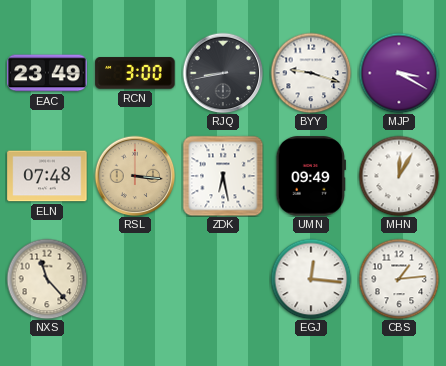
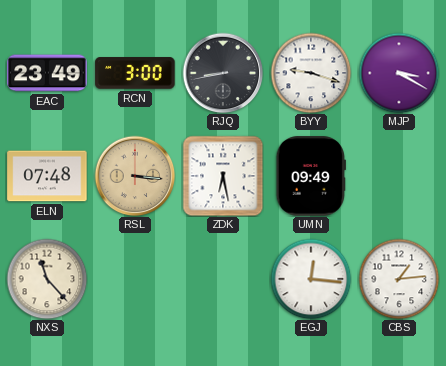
MHN: 12:05 -> none (399, 176)
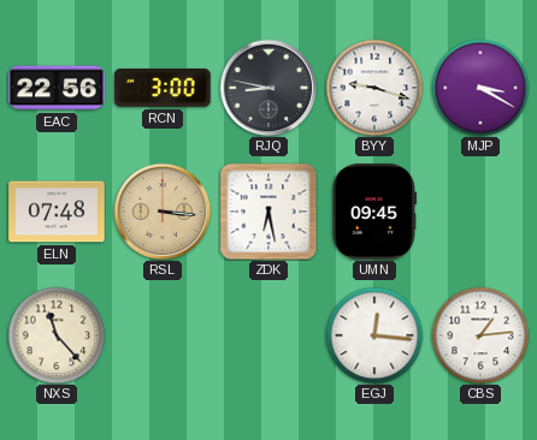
EAC: 23:49 -> 22:56 (57, 88)
RJQ: 8:43 -> 8:47 (268, 88)
UMN: 09:49 -> 09:45 (374, 212)
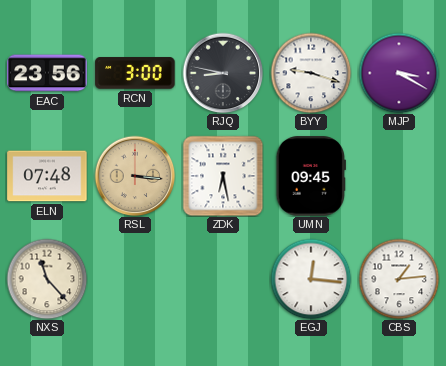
EAC: 22:56 -> 23:56 (47, 73)
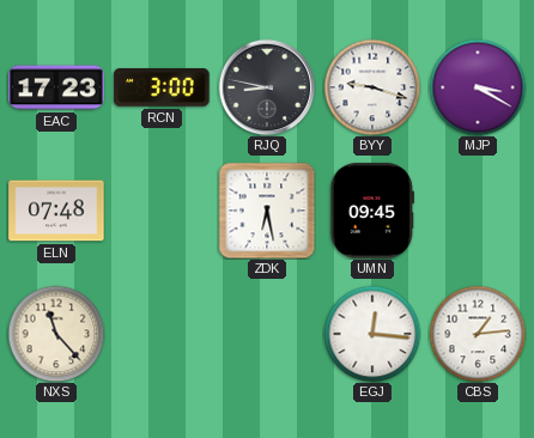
EAC: 23:56 -> 17:23 (56, 87)
RSL: 3:16 -> none (135, 176)
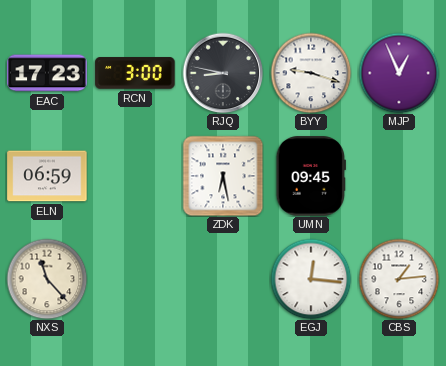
MJP: 3:20 -> 12:56 (399, 73)
ELN: 07:48 -> 06:59 (47, 176)
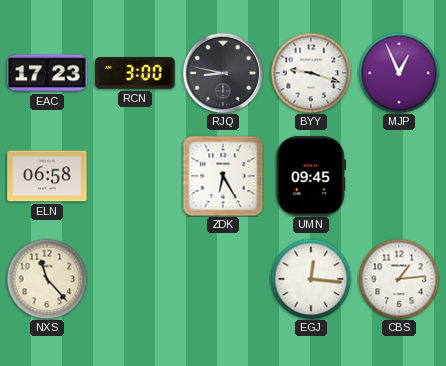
ELN: 06:59 -> 06:58 (47, 176)
ZDK: 6:28 -> 6:25 (223, 176)
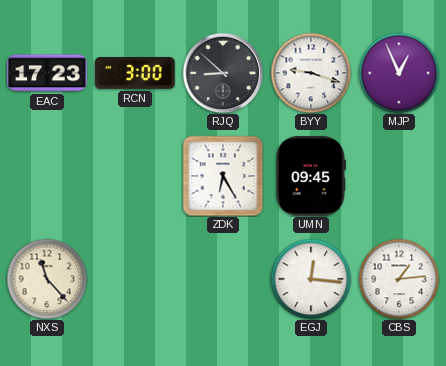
RJQ: 8:47 -> 8:52 (223, 73)
ELN: 06:58 -> none (47, 176)
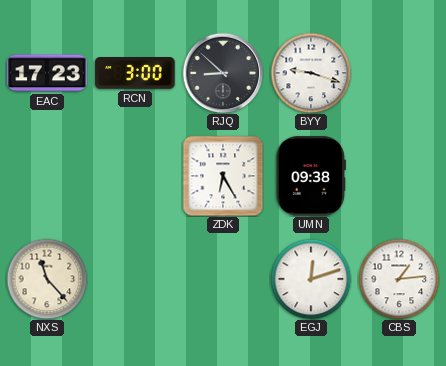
MJP: 12:56 -> none (399, 73)
UMN: 09:45 -> 09:38 (311, 176)
EGJ: 12:16 -> 12:12 (311, 279)
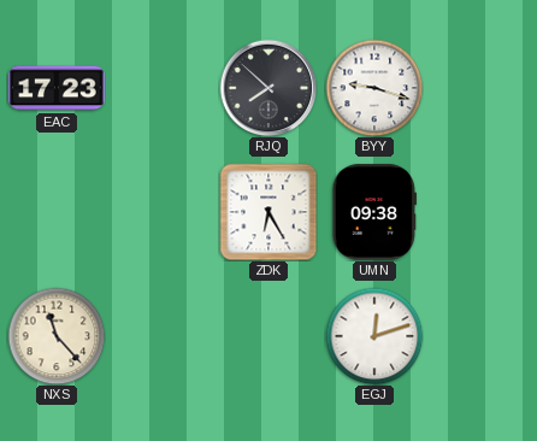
RCN: 3:00 -> none (135, 73)
RJQ: 8:52 -> 7:52 (268, 88)
CBS: 1:14 -> none (399, 279)
